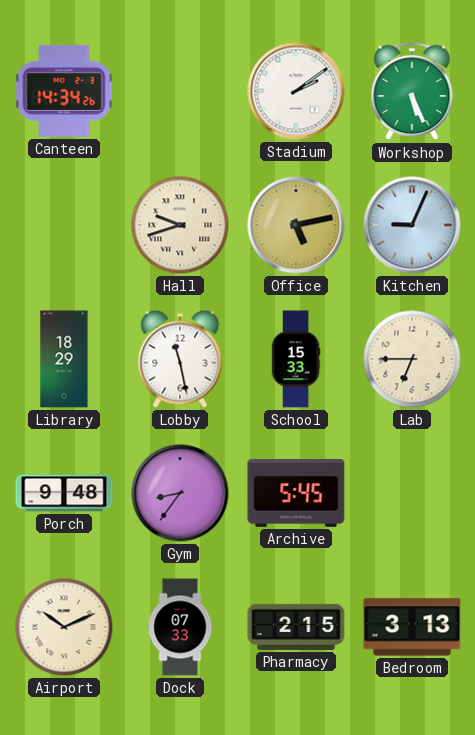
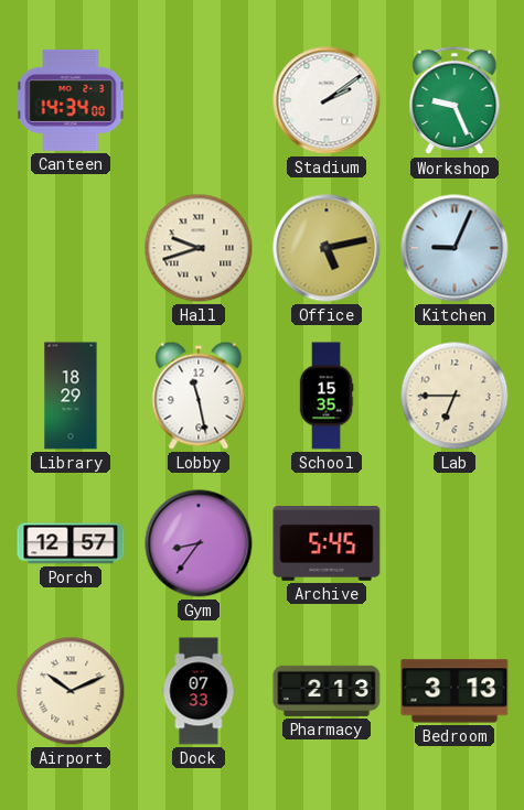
Canteen: 14:34:26 -> 14:34:00 (71, 100)
Workshop: 5:26 -> 9:26 (455, 100)
School: 15:33 -> 15:35 (327, 396)
Porch: 9:48 -> 12:57 (71, 543)
Pharmacy: 2:15 -> 2:13 (327, 691)
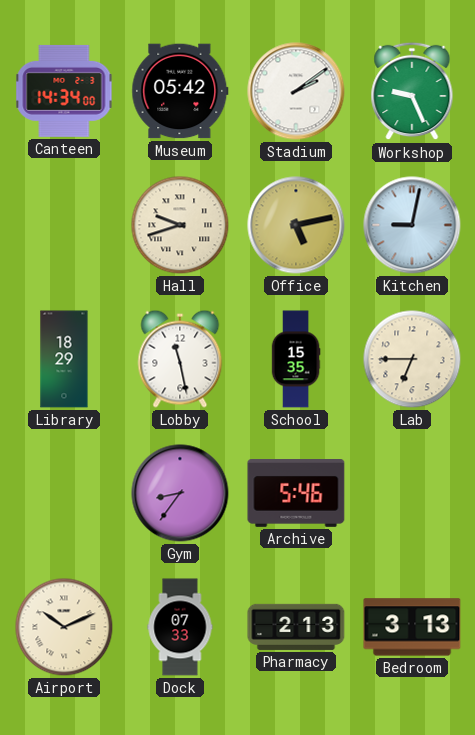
Museum: none -> 05:42 (180, 91)
Kitchen: 9:04 -> 9:02 (412, 225)
Porch: 12:57 -> none (71, 543)
Archive: 5:45 -> 5:46 (296, 493)
